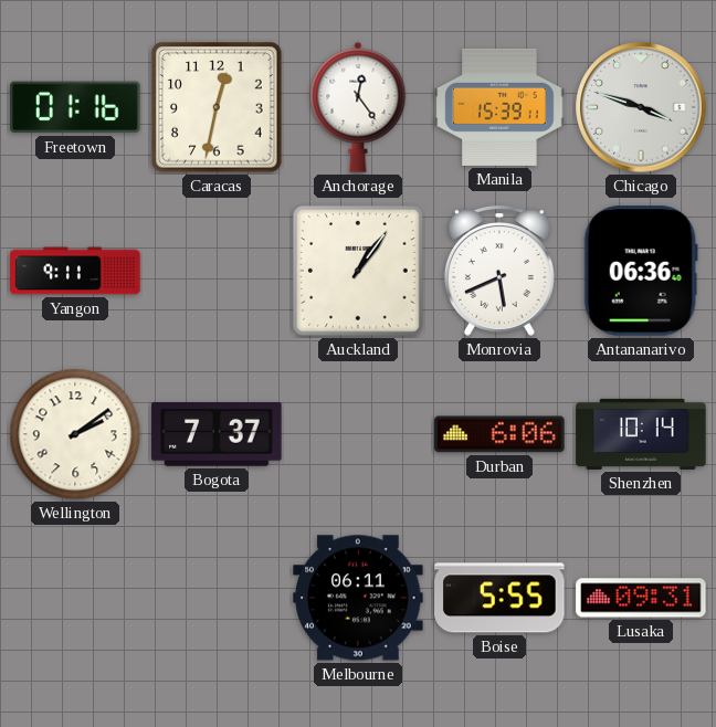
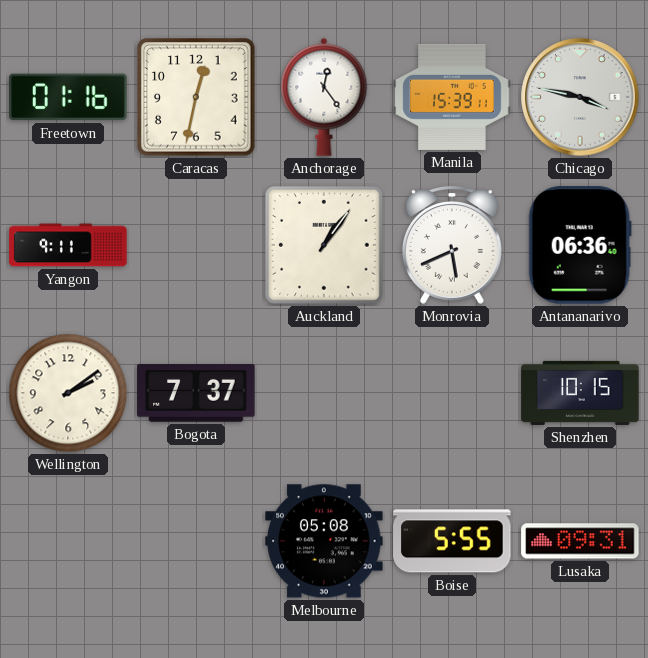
Chicago: 3:48 -> 3:47 (580, 97)
Durban: 6:06 -> none (499, 434)
Shenzhen: 10:14 -> 10:15 (580, 393)
Melbourne: 06:11 -> 05:08 (324, 541)
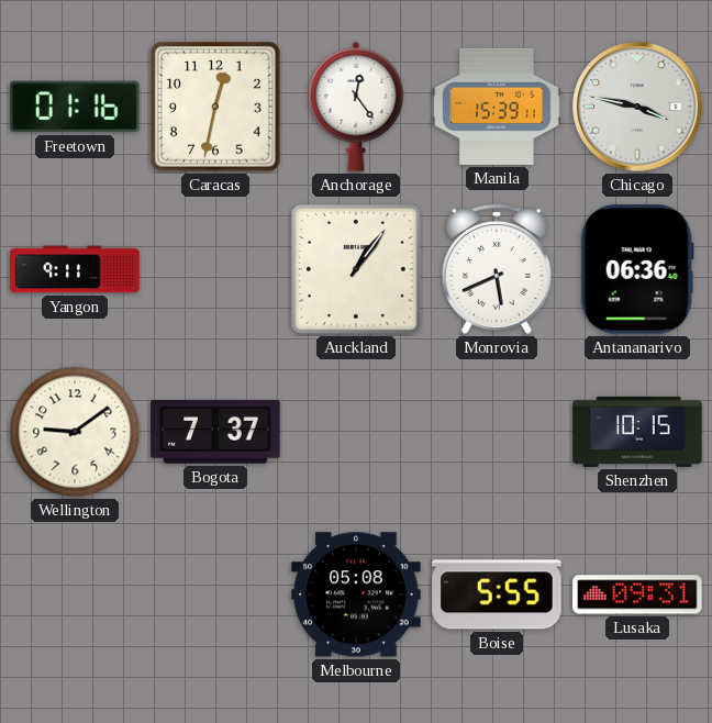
Wellington: 2:09 -> 9:09 (75, 432)
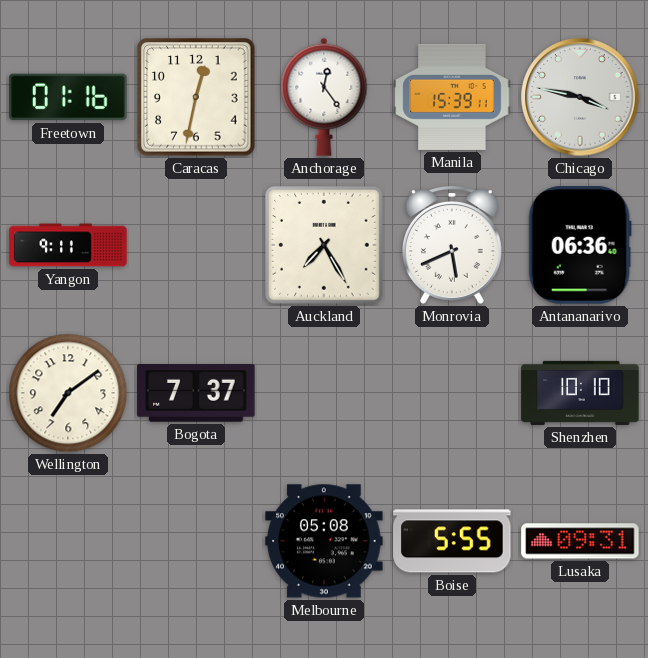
Auckland: 1:06 -> 7:25 (325, 246)
Wellington: 9:09 -> 7:09 (68, 393)
Shenzhen: 10:15 -> 10:10 (580, 393)
